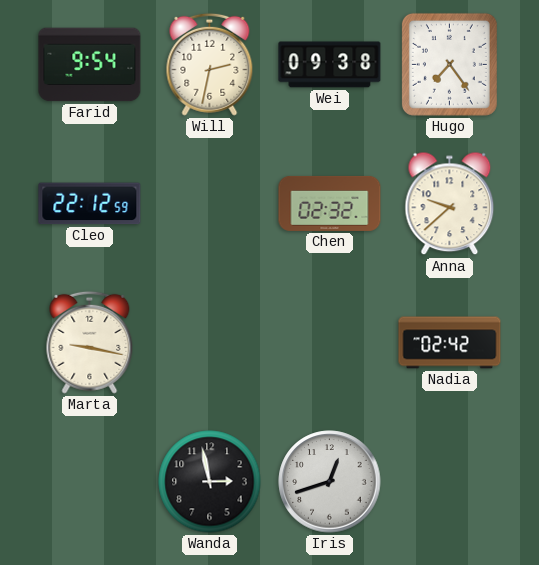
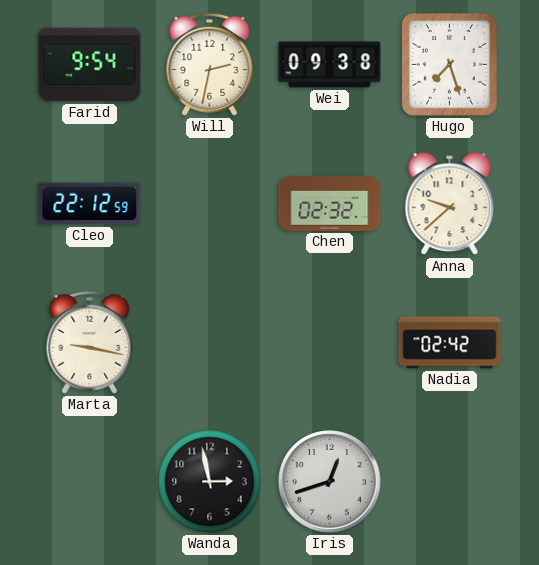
Hugo: 7:24 -> 7:27 (449, 64)
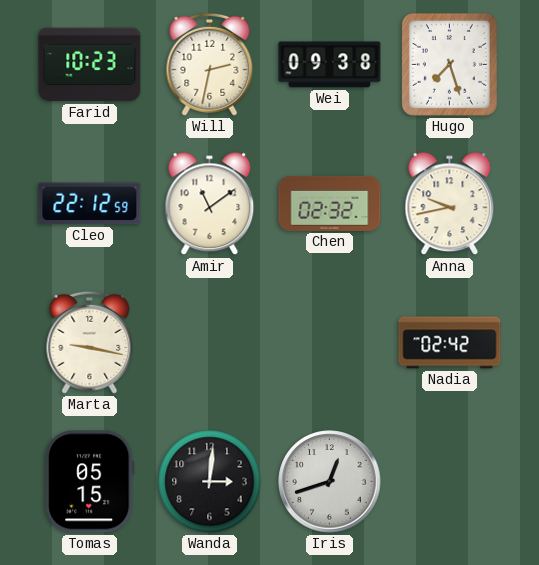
Farid: 9:54 -> 10:23 (90, 65)
Amir: none -> 11:09 (210, 204)
Anna: 9:38 -> 9:43 (450, 204)
Tomas: none -> 05:15 (90, 482)
Wanda: 2:58 -> 3:01 (210, 482)
